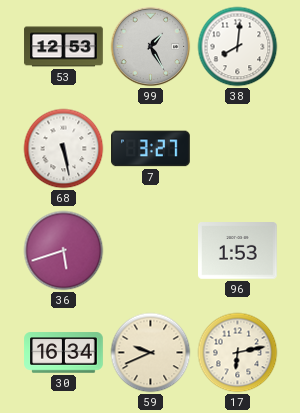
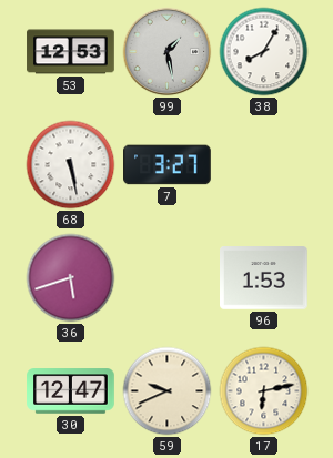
99: 1:25 -> 1:28 (168, 52)
38: 8:01 -> 8:05 (264, 52)
30: 16:34 -> 12:47 (71, 391)
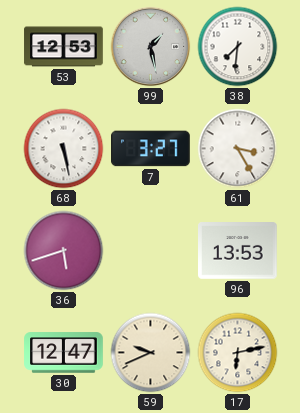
38: 8:05 -> 7:31 (238, 47)
61: none -> 3:25 (238, 149)
96: 1:53 -> 13:53 (238, 251)
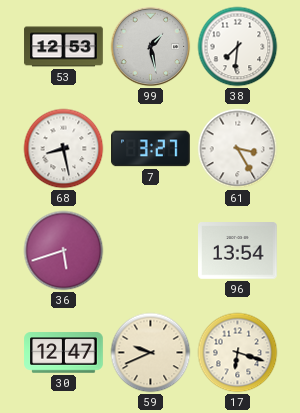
68: 5:28 -> 8:28 (64, 149)
96: 13:53 -> 13:54 (238, 251)
17: 6:13 -> 6:18 (238, 353)
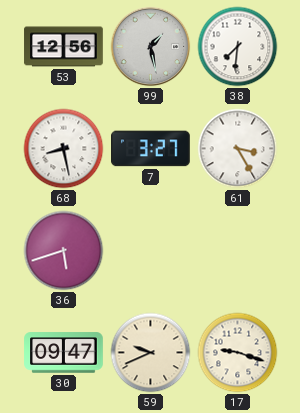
53: 12:53 -> 12:56 (64, 47)
96: 13:54 -> none (238, 251)
30: 12:47 -> 09:47 (64, 353)
17: 6:18 -> 9:18 (238, 353)
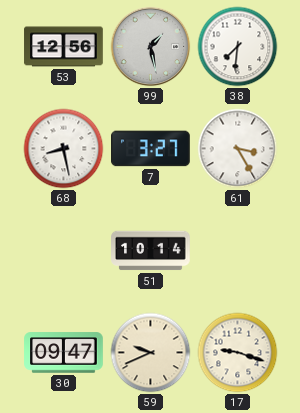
36: 5:42 -> none (64, 251)
51: none -> 10:14 (151, 251)
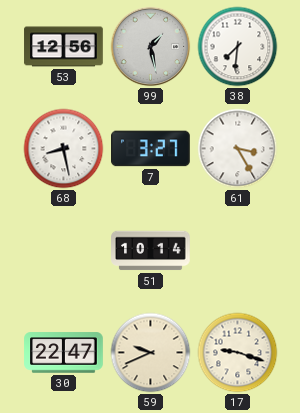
30: 09:47 -> 22:47 (64, 353)
